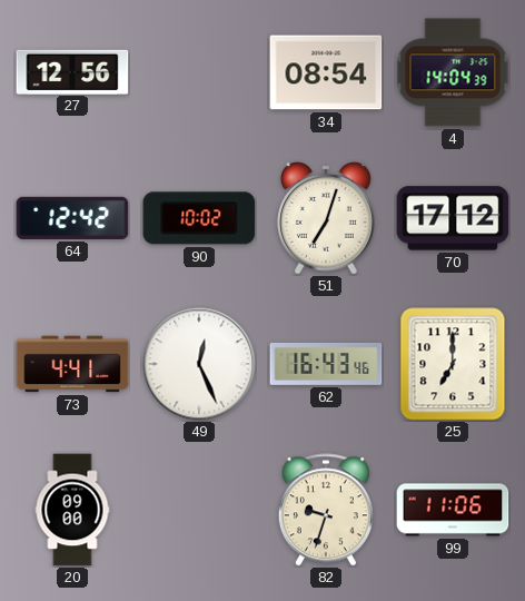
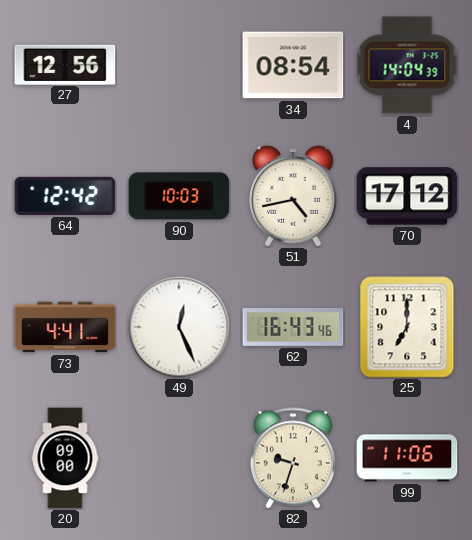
90: 10:02 -> 10:03 (179, 196)
51: 7:03 -> 4:43 (294, 196)
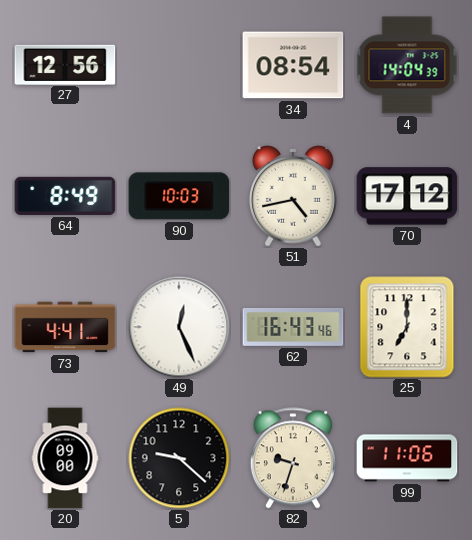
64: 12:42 -> 8:49 (65, 196)
5: none -> 9:22 (179, 458)
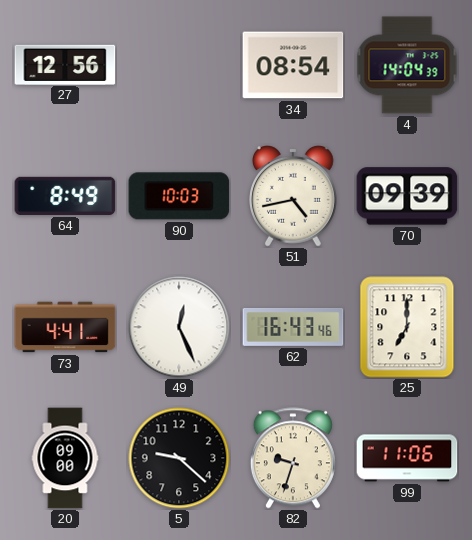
70: 17:12 -> 09:39 (407, 196)
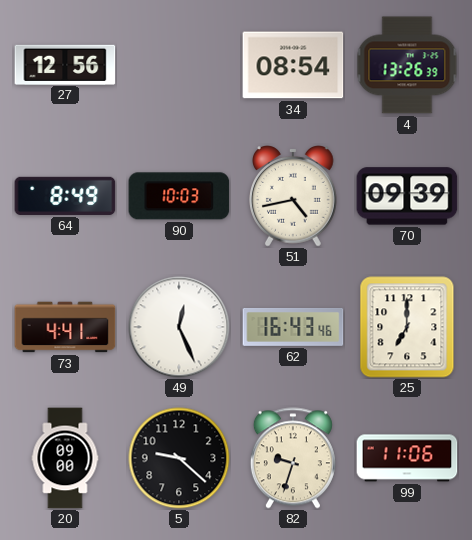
4: 14:04 -> 13:26 (407, 65)
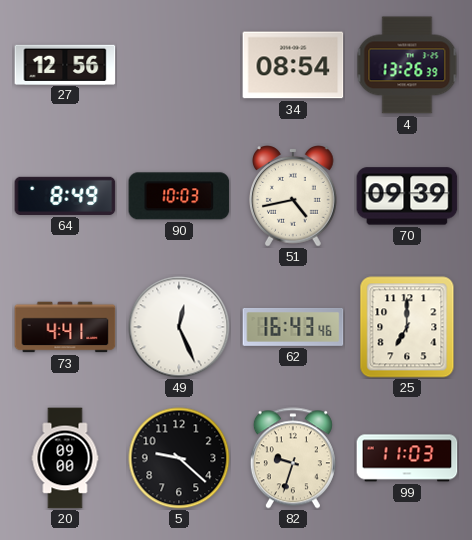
99: 11:06 -> 11:03 (407, 458)
